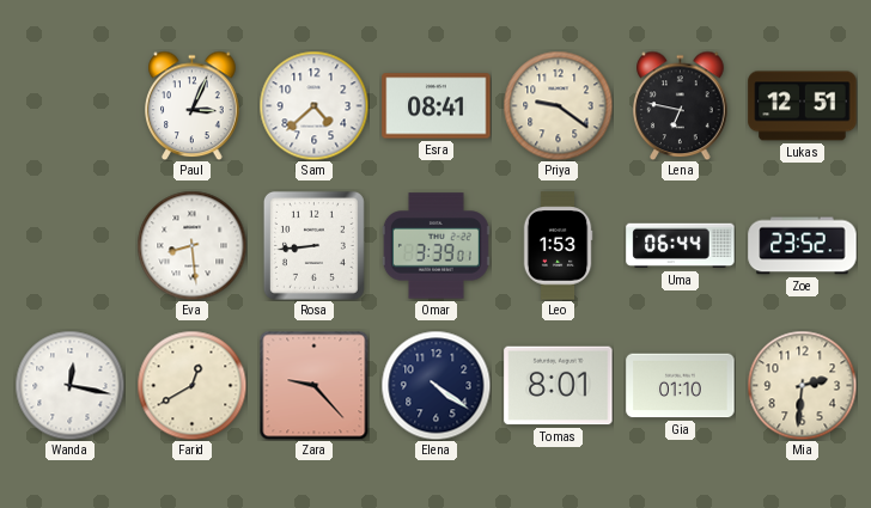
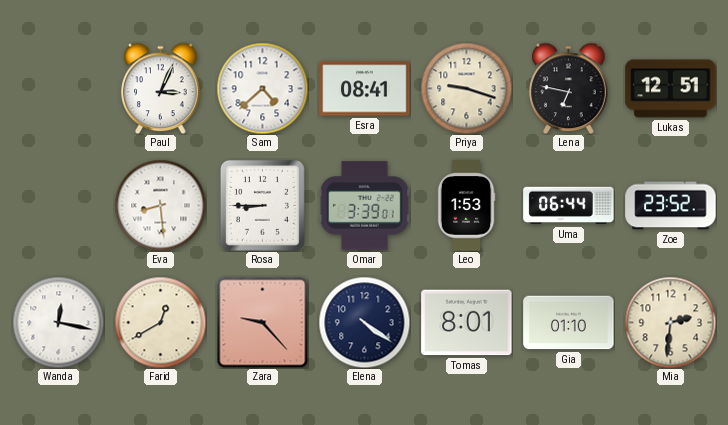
Priya: 9:21 -> 9:18 (466, 88)
Rosa: 8:44 -> 8:45 (262, 205)
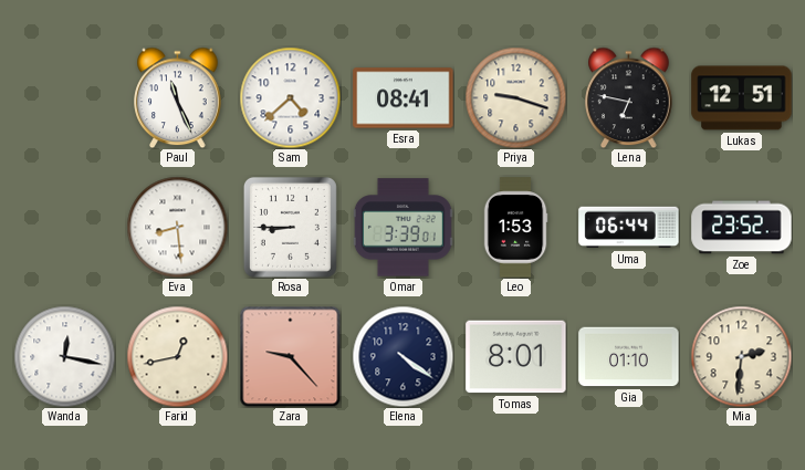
Paul: 3:04 -> 11:26 (178, 97)
Farid: 12:40 -> 12:43 (177, 356)
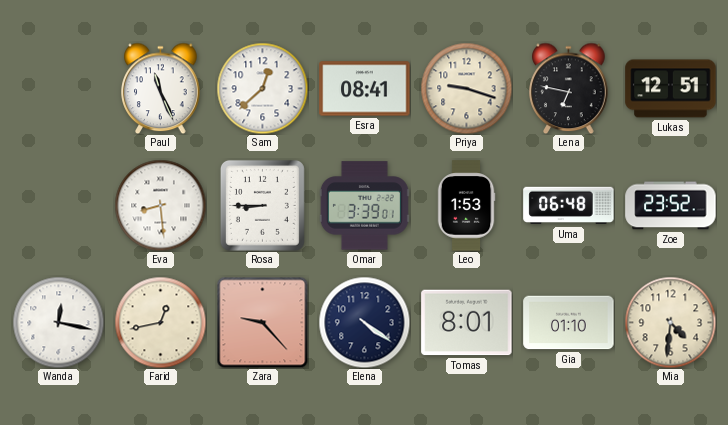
Sam: 4:38 -> 12:38 (262, 88)
Uma: 06:44 -> 06:48 (569, 206)
Mia: 2:31 -> 4:31 (670, 322)
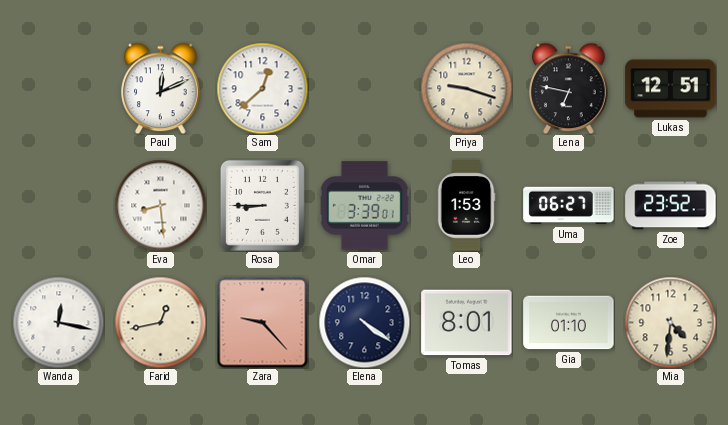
Paul: 11:26 -> 12:11 (161, 88)
Esra: 08:41 -> none (365, 89)
Uma: 06:48 -> 06:27 (569, 206)
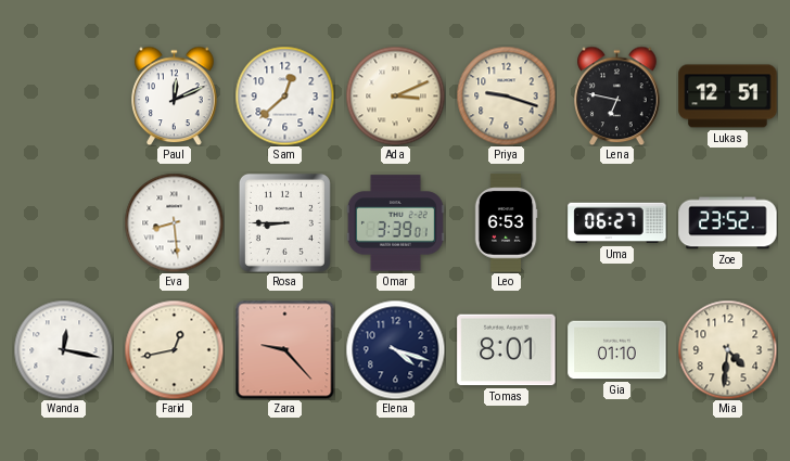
Ada: none -> 3:11 (395, 95)
Leo: 1:53 -> 6:53 (506, 223)
Elena: 4:21 -> 4:18 (395, 349)
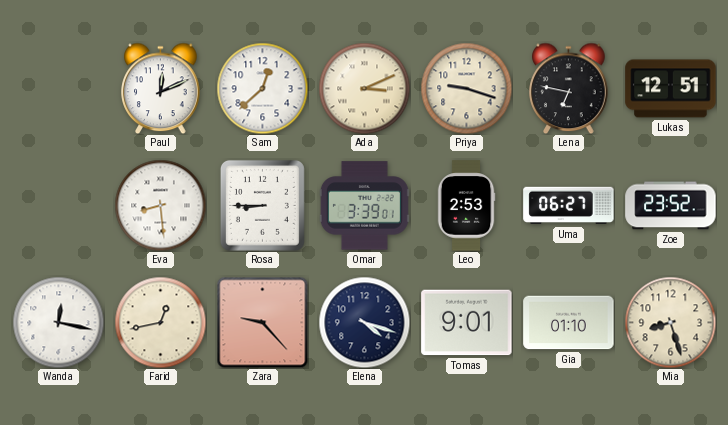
Leo: 6:53 -> 2:53 (466, 206)
Tomas: 8:01 -> 9:01 (467, 323)
Mia: 4:31 -> 8:27 (670, 322)
